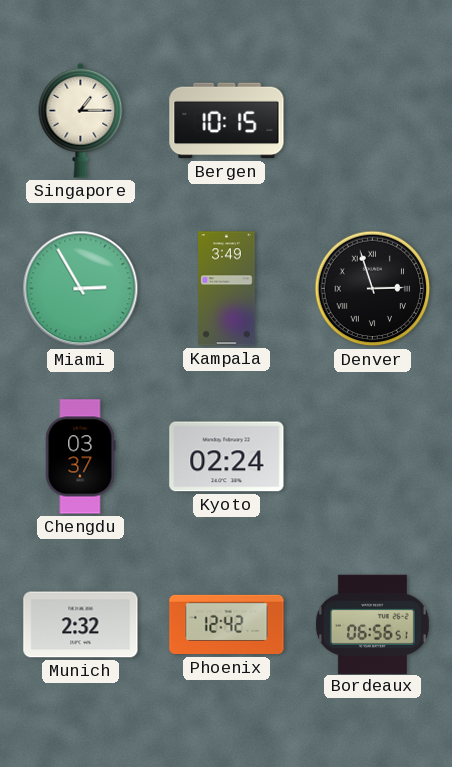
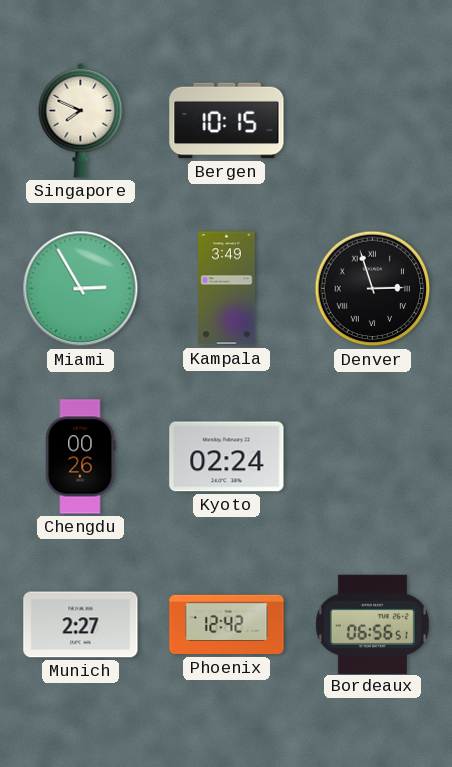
Singapore: 1:15 -> 7:49 (81, 120)
Chengdu: 03:37 -> 00:26 (81, 457)
Munich: 2:32 -> 2:27 (81, 625)
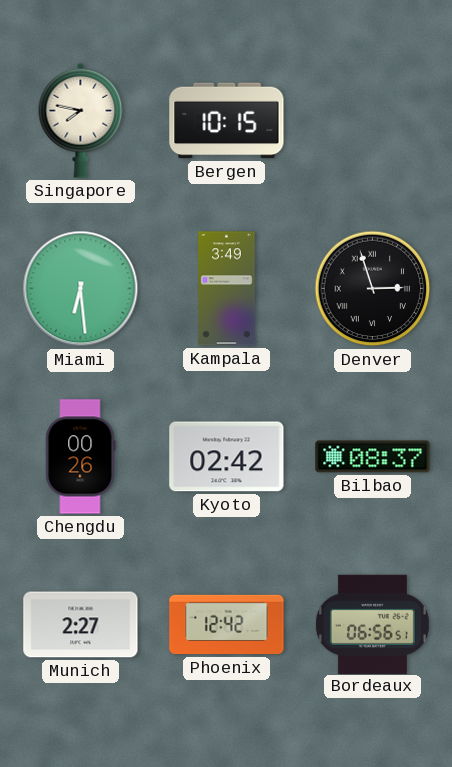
Singapore: 7:49 -> 7:47 (81, 120)
Miami: 2:55 -> 6:29 (81, 289)
Kyoto: 02:24 -> 02:42 (227, 457)
Bilbao: none -> 08:37 (373, 457)
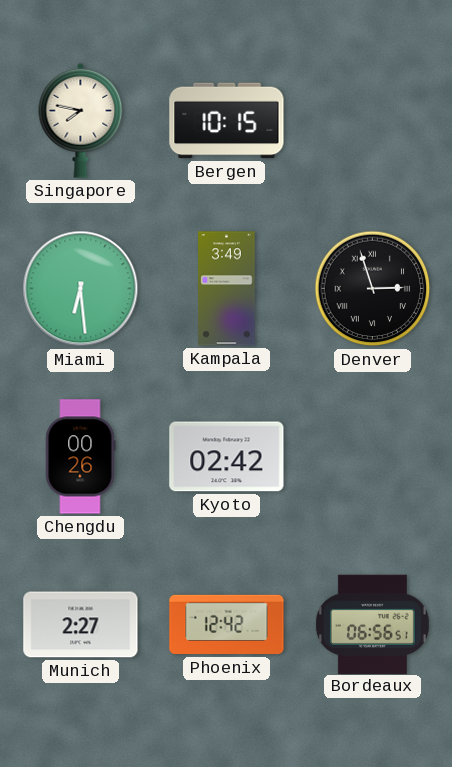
Bilbao: 08:37 -> none (373, 457)
